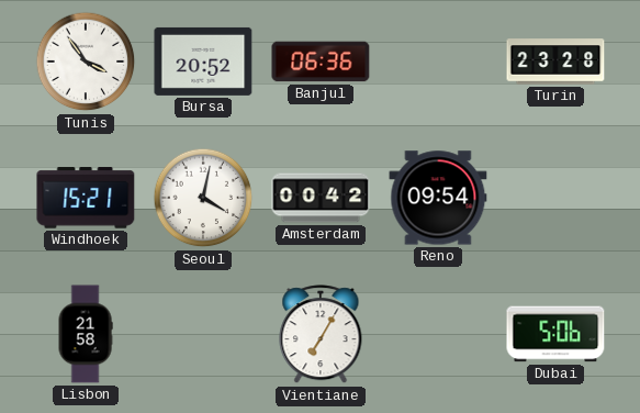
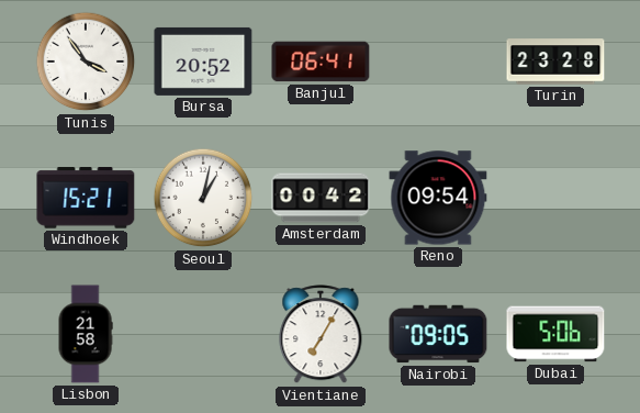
Banjul: 06:36 -> 06:41 (321, 62)
Seoul: 4:02 -> 1:02 (203, 198)
Nairobi: none -> 09:05 (438, 334)
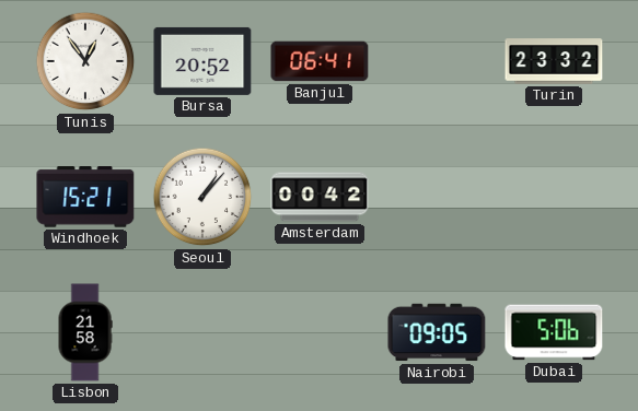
Tunis: 3:54 -> 12:54 (85, 61)
Turin: 23:28 -> 23:32 (554, 61)
Seoul: 1:02 -> 1:07 (202, 197)
Reno: 09:54 -> none (438, 198)
Vientiane: 7:05 -> none (321, 335)
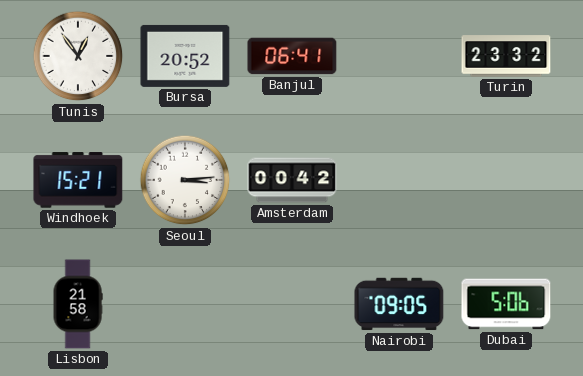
Seoul: 1:07 -> 3:14 (185, 180)
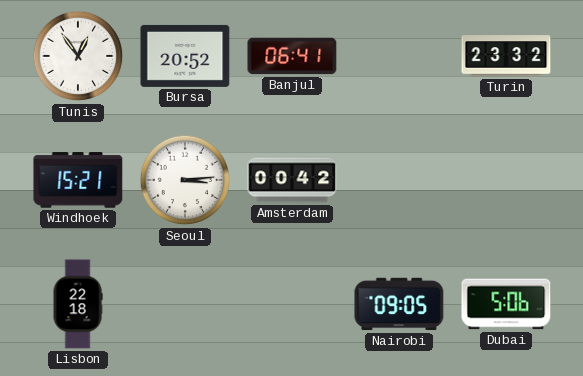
Lisbon: 21:58 -> 22:18 (78, 304)
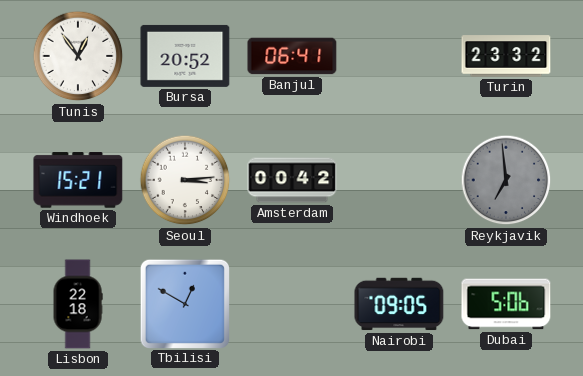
Reykjavik: none -> 6:59 (506, 180)
Tbilisi: none -> 12:50 (184, 303)
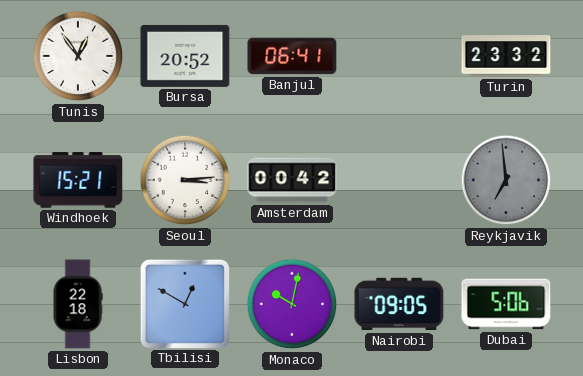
Monaco: none -> 10:02 (292, 304)
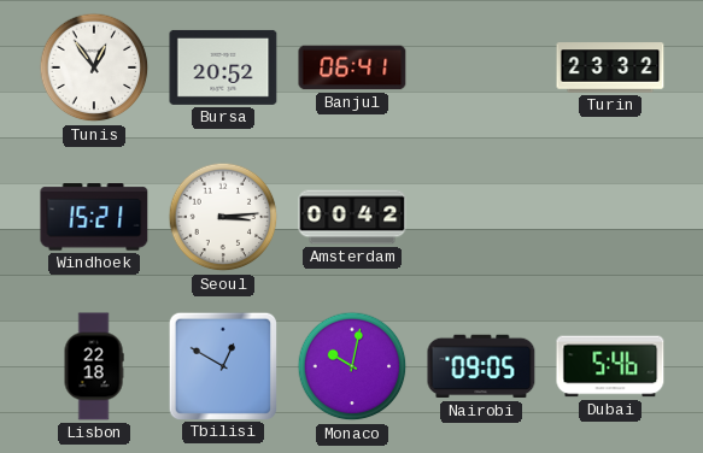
Reykjavik: 6:59 -> none (506, 180)
Dubai: 5:06 -> 5:46 (610, 366)
